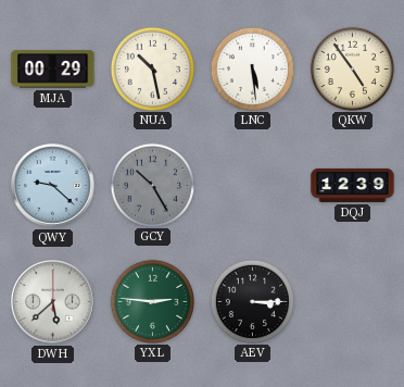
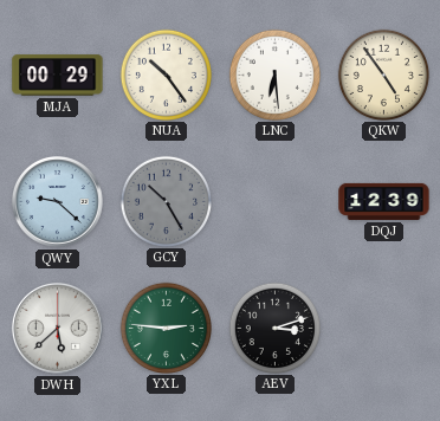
NUA: 10:28 -> 10:24 (166, 75)
LNC: 5:29 -> 6:29 (274, 75)
AEV: 3:15 -> 3:12 (274, 328)
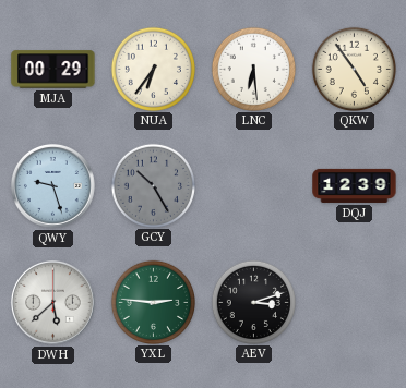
NUA: 10:24 -> 6:36 (153, 69)
QWY: 9:22 -> 9:27 (53, 186)
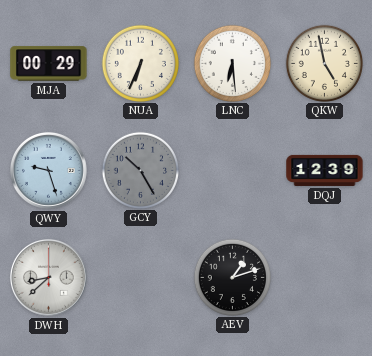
NUA: 6:36 -> 6:34 (140, 63)
QKW: 4:54 -> 4:58 (324, 63)
DWH: 5:38 -> 8:38 (49, 278)
YXL: 2:46 -> none (153, 302)
AEV: 3:12 -> 1:12 (232, 277)
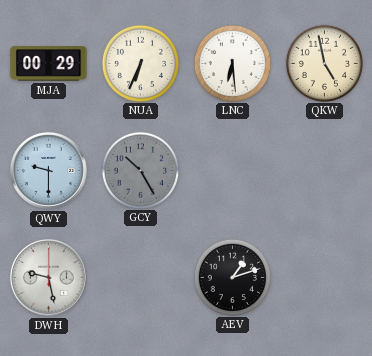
QWY: 9:27 -> 9:30 (49, 171)
DQJ: 12:39 -> none (325, 170)
DWH: 8:38 -> 9:28 (49, 278)
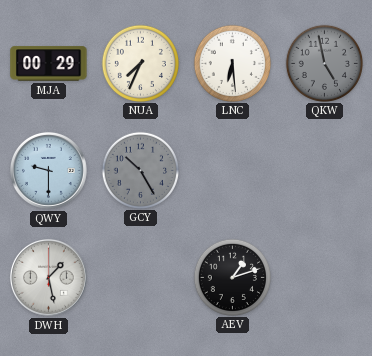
NUA: 6:34 -> 7:34 (140, 63)
QKW dial: cream -> grey (324, 63)
DWH: 9:28 -> 1:28 (49, 278)
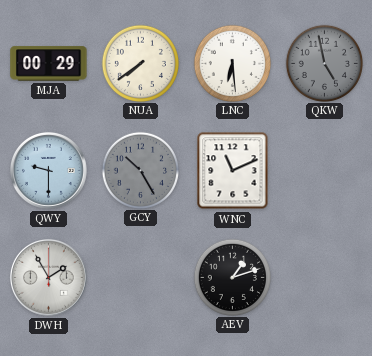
NUA: 7:34 -> 7:39 (140, 63)
WNC: none -> 11:11 (233, 171)
DWH: 1:28 -> 1:55 (49, 278)
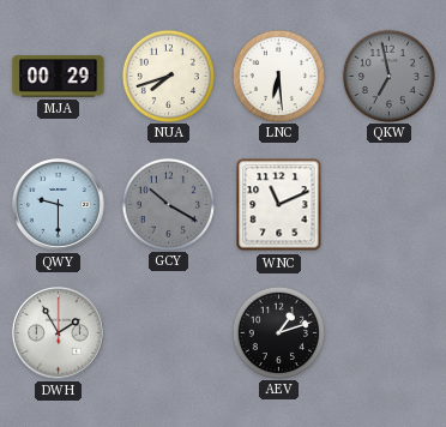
NUA: 7:39 -> 7:42 (168, 76)
QKW: 4:58 -> 6:58 (388, 76)
GCY: 10:25 -> 10:20 (168, 204)
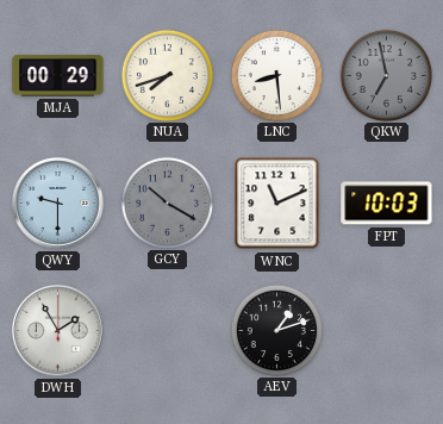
LNC: 6:29 -> 8:29 (276, 75)
FPT: none -> 10:03 (387, 204)
